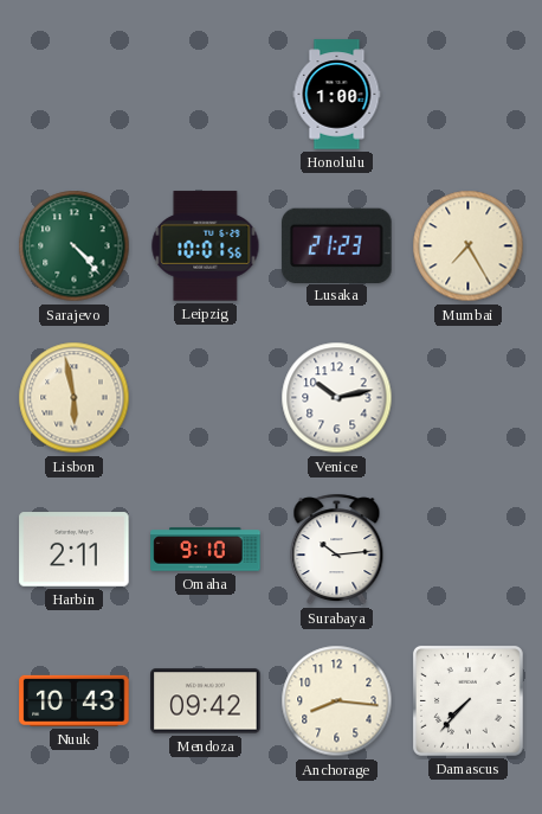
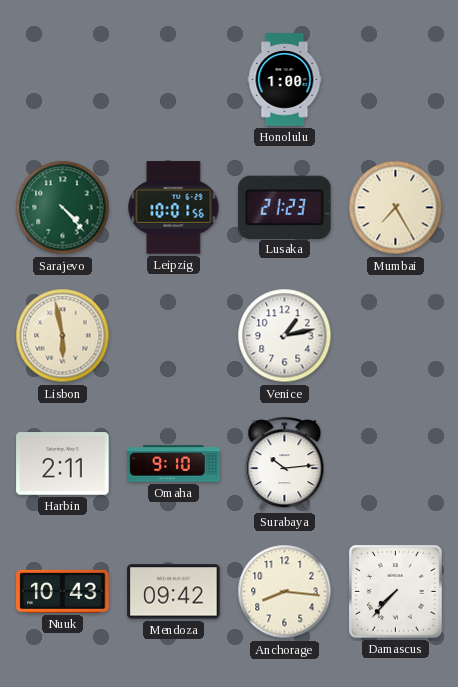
Venice: 10:13 -> 1:13 (285, 336)
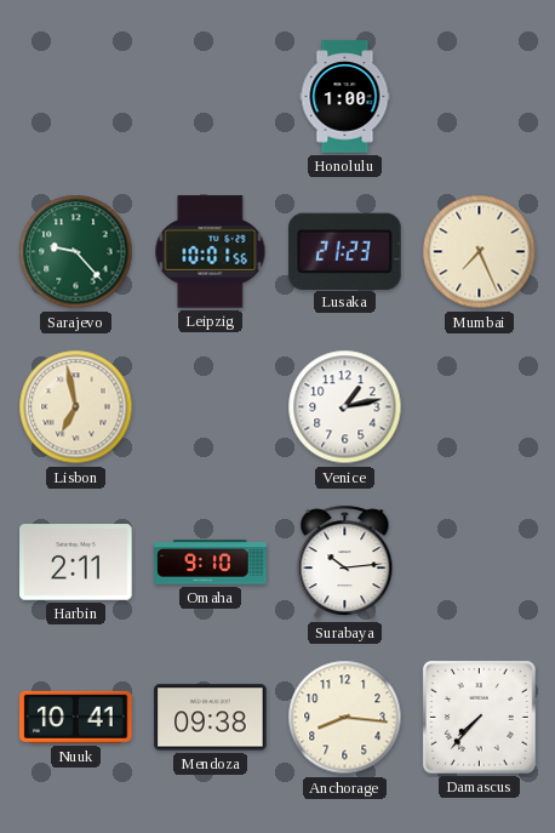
Sarajevo: 4:23 -> 9:23 (76, 252)
Mumbai: 7:25 -> 7:26 (480, 252)
Lisbon: 5:58 -> 6:58 (76, 407)
Nuuk: 10:43 -> 10:41 (76, 717)
Mendoza: 09:42 -> 09:38 (211, 718)
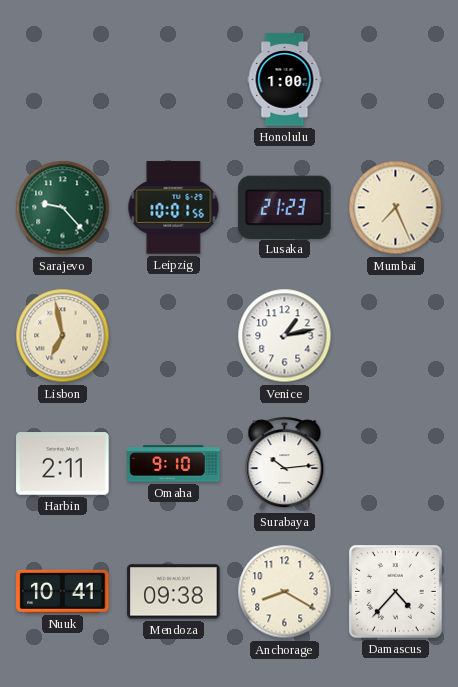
Anchorage: 8:16 -> 8:20 (285, 592)
Damascus: 7:37 -> 4:37 (395, 591)
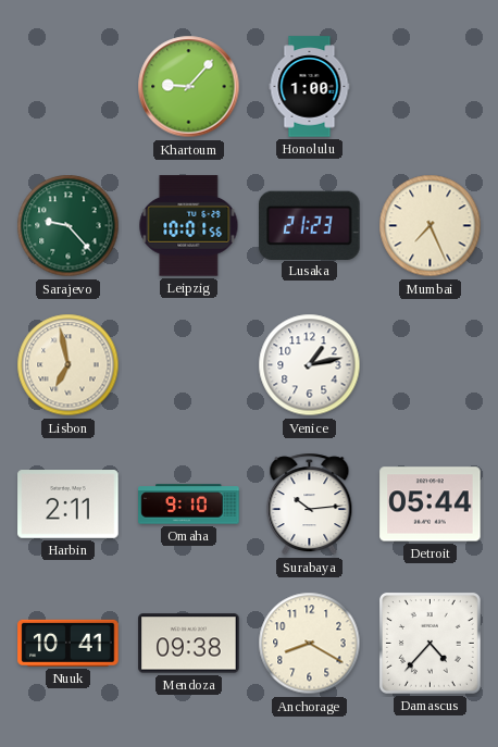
Khartoum: none -> 9:07 (189, 87)
Detroit: none -> 05:44 (431, 505)
